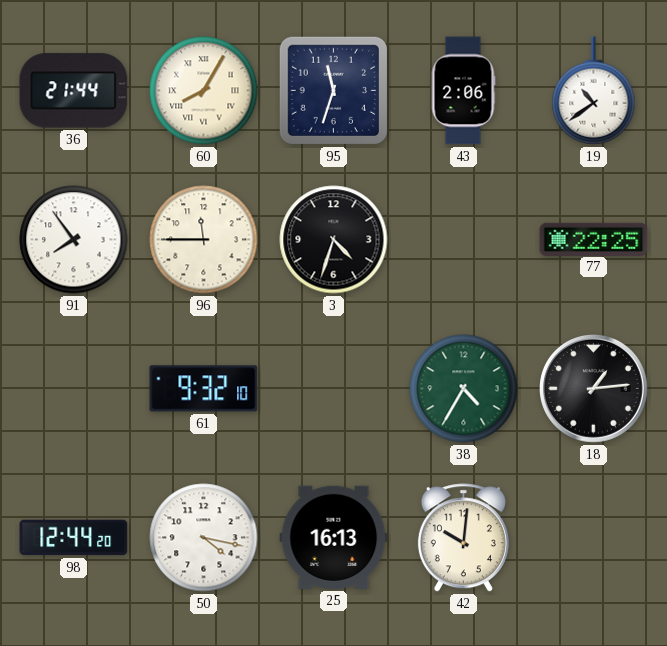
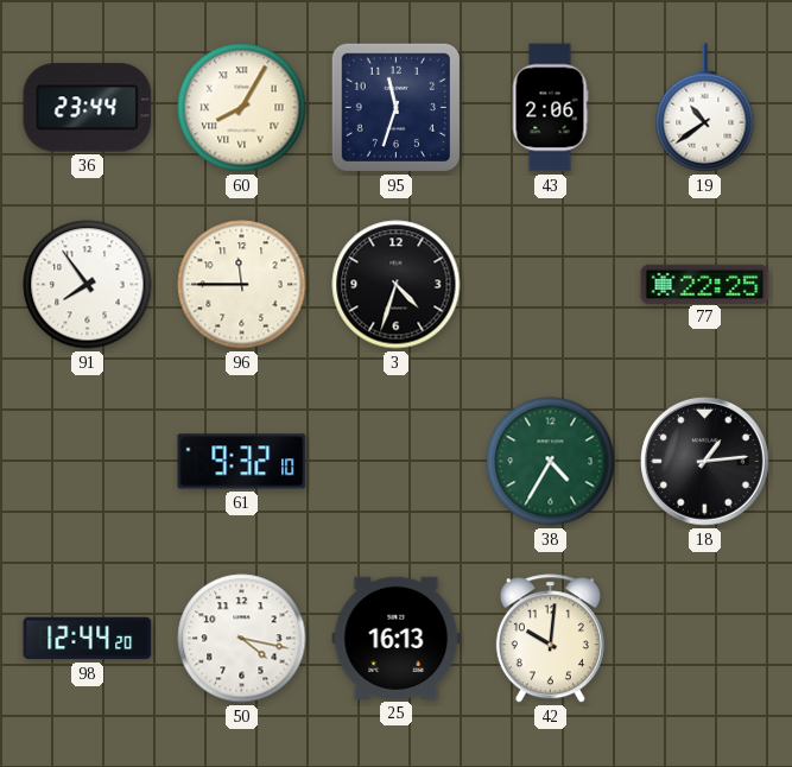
36: 21:44 -> 23:44 (88, 108)
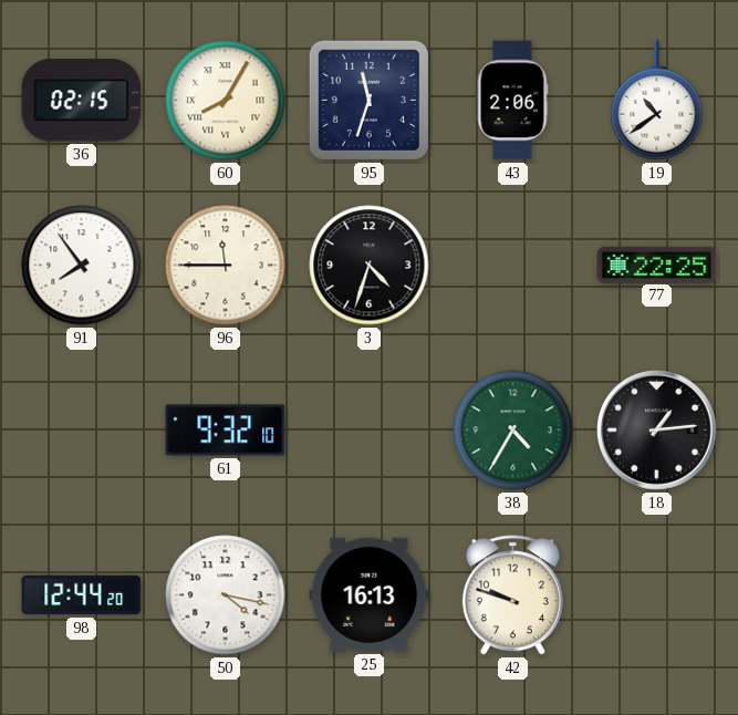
36: 23:44 -> 02:15 (82, 101)
42: 10:01 -> 9:48 (512, 595)
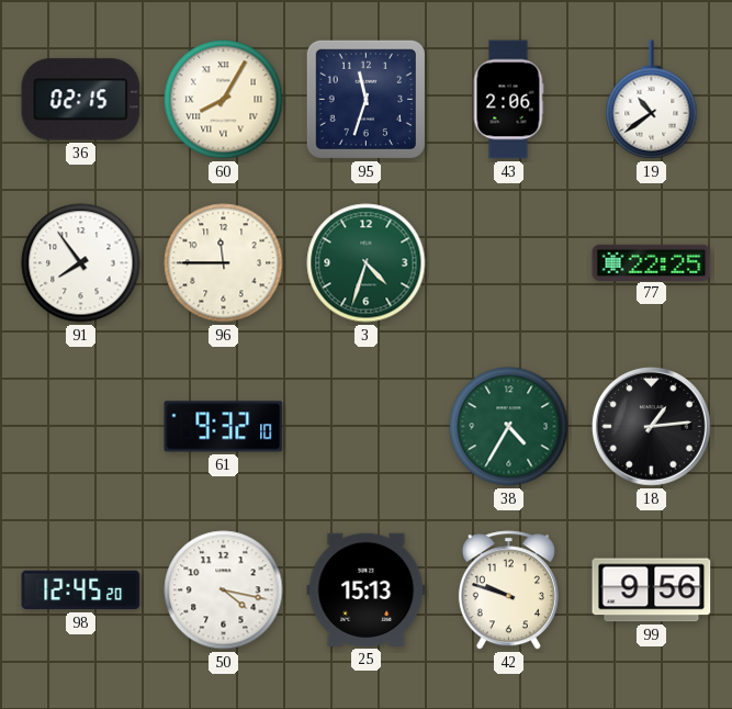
3 dial: black -> green (367, 263)
98: 12:44 -> 12:45 (81, 590)
25: 16:13 -> 15:13 (367, 589)
99: none -> 9:56 (652, 590)
